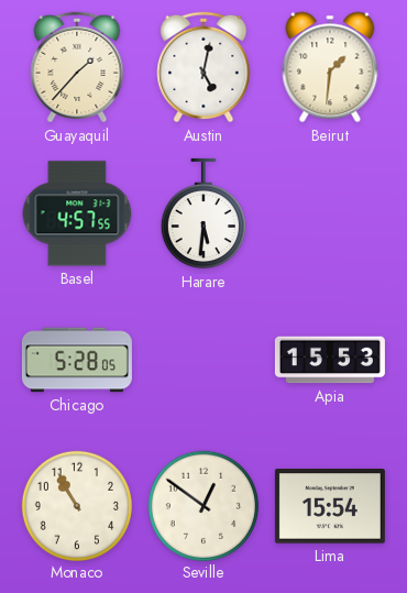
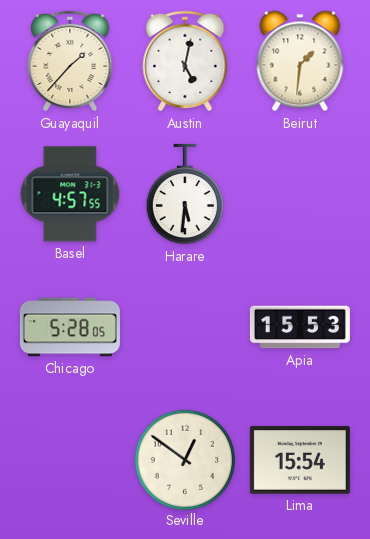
Monaco: 10:55 -> none (76, 505)
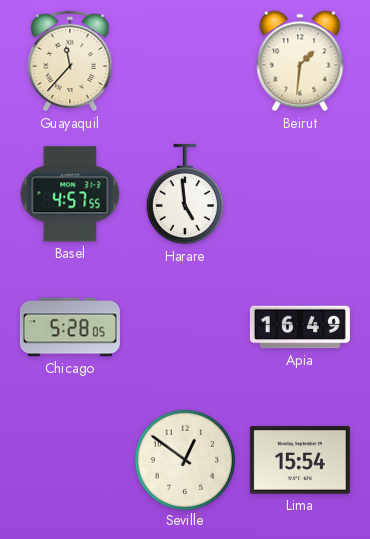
Guayaquil: 1:37 -> 11:37 (70, 61)
Austin: 5:02 -> none (185, 61)
Harare: 5:31 -> 4:59 (185, 194)
Apia: 15:53 -> 16:49 (300, 327)
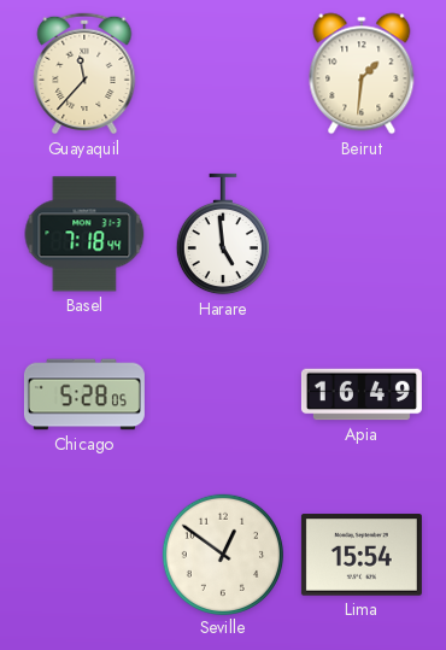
Basel: 4:57 -> 7:18 (84, 234)
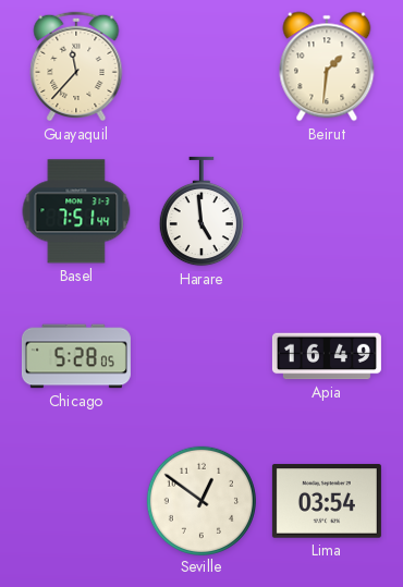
Basel: 7:18 -> 7:51 (76, 211)
Lima: 15:54 -> 03:54 (327, 501)
